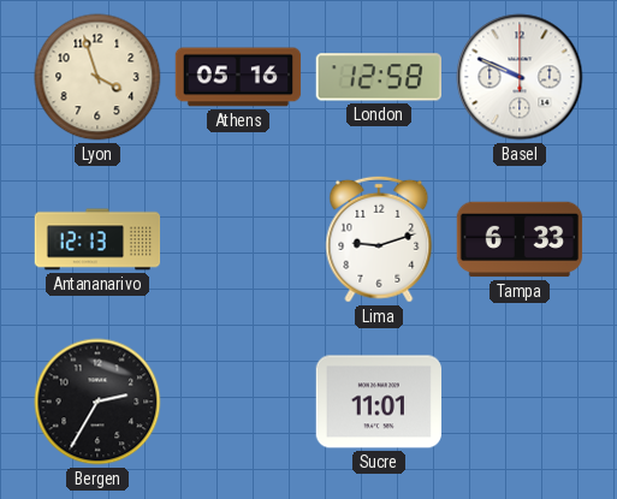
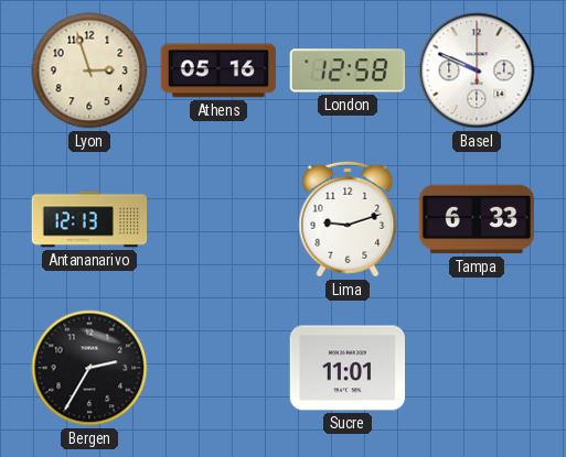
Lyon: 3:57 -> 2:57 (89, 70)
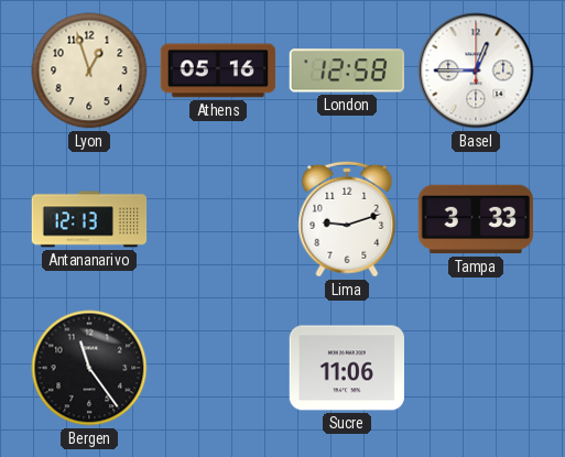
Lyon: 2:57 -> 12:57 (89, 70)
Basel: 9:49 -> 12:45 (476, 70)
Tampa: 6:33 -> 3:33 (476, 219)
Bergen: 2:35 -> 11:24 (89, 368)
Sucre: 11:01 -> 11:06 (346, 368)
